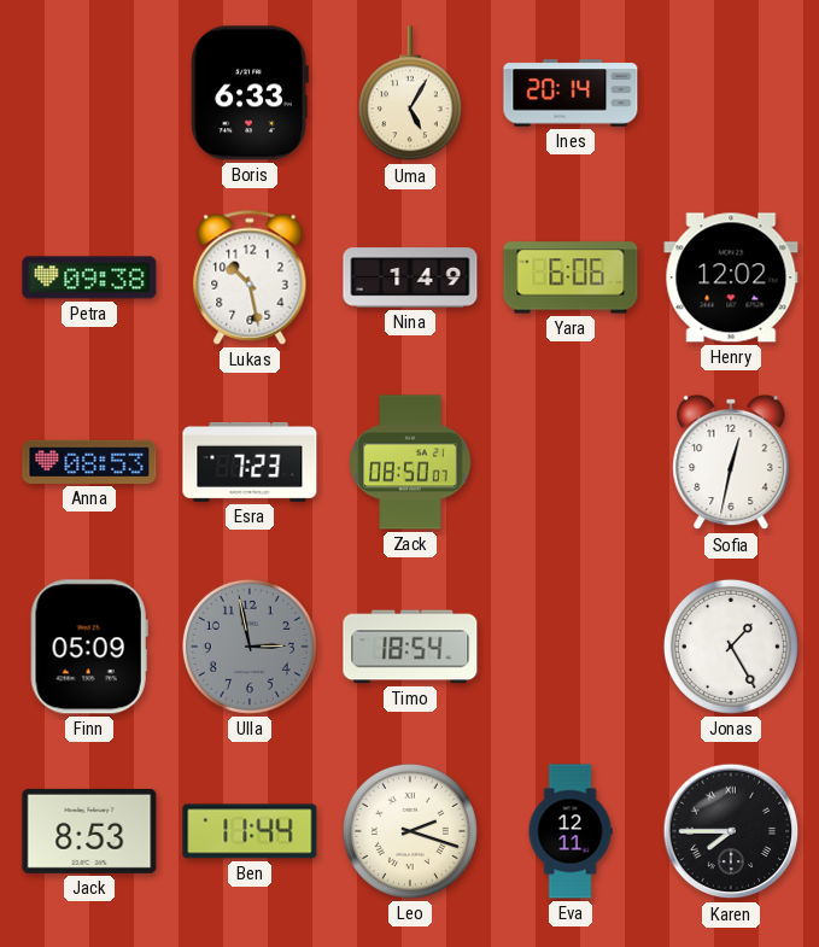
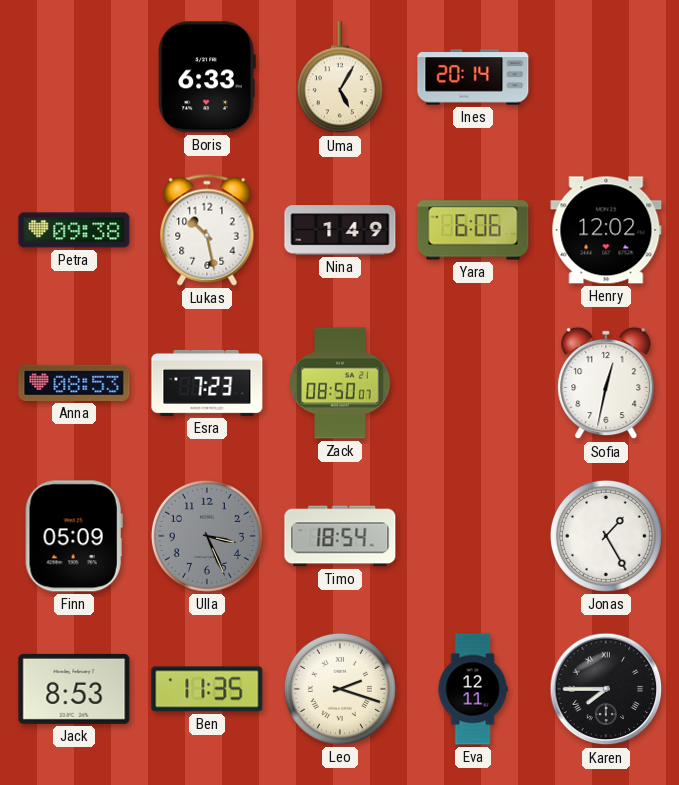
Ulla: 2:58 -> 3:26 (207, 536)
Ben: 11:44 -> 11:35 (207, 689)
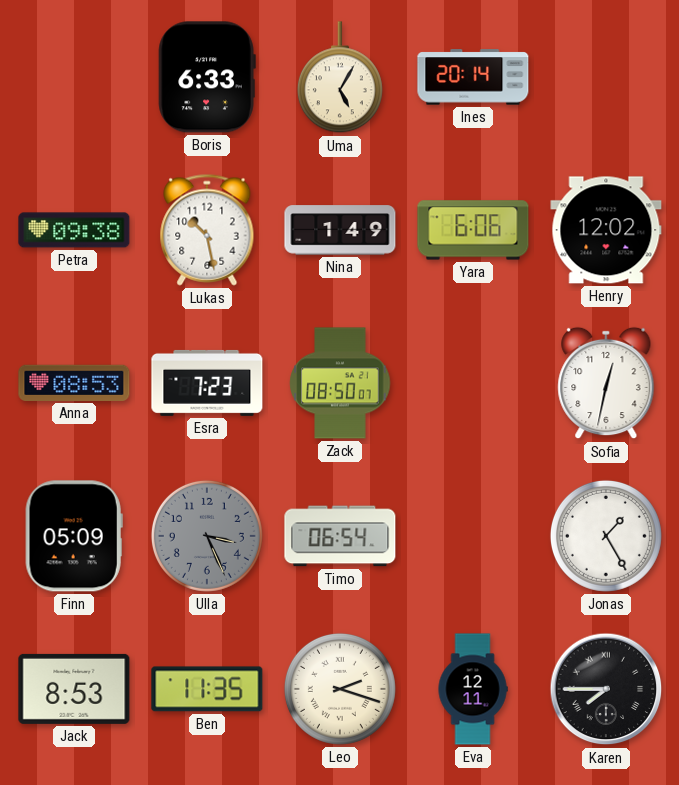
Timo: 18:54 -> 06:54 (340, 536)
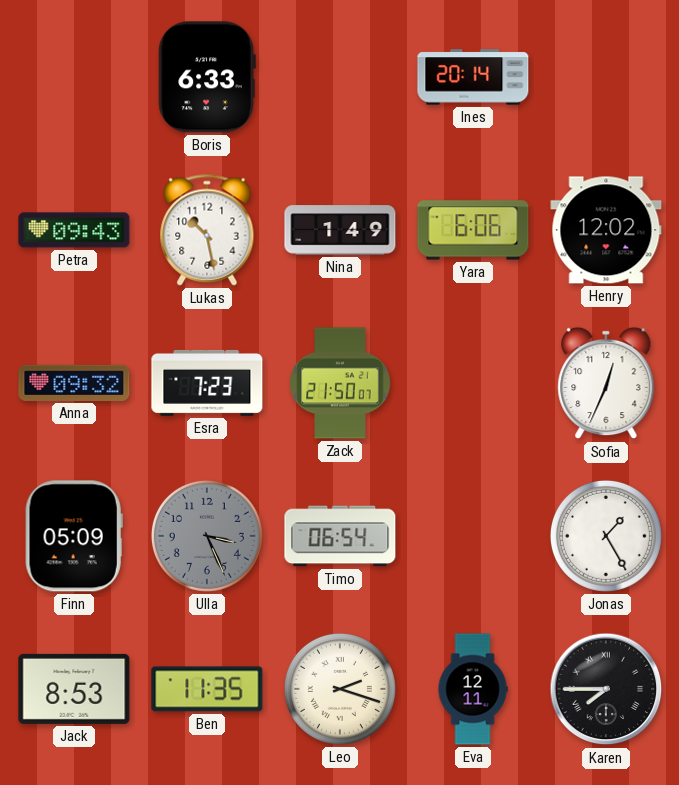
Uma: 5:05 -> none (340, 78)
Petra: 09:38 -> 09:43 (74, 230)
Anna: 08:53 -> 09:32 (74, 383)
Zack: 08:50 -> 21:50 (340, 383)
Sofia: 12:32 -> 12:34 (606, 383)
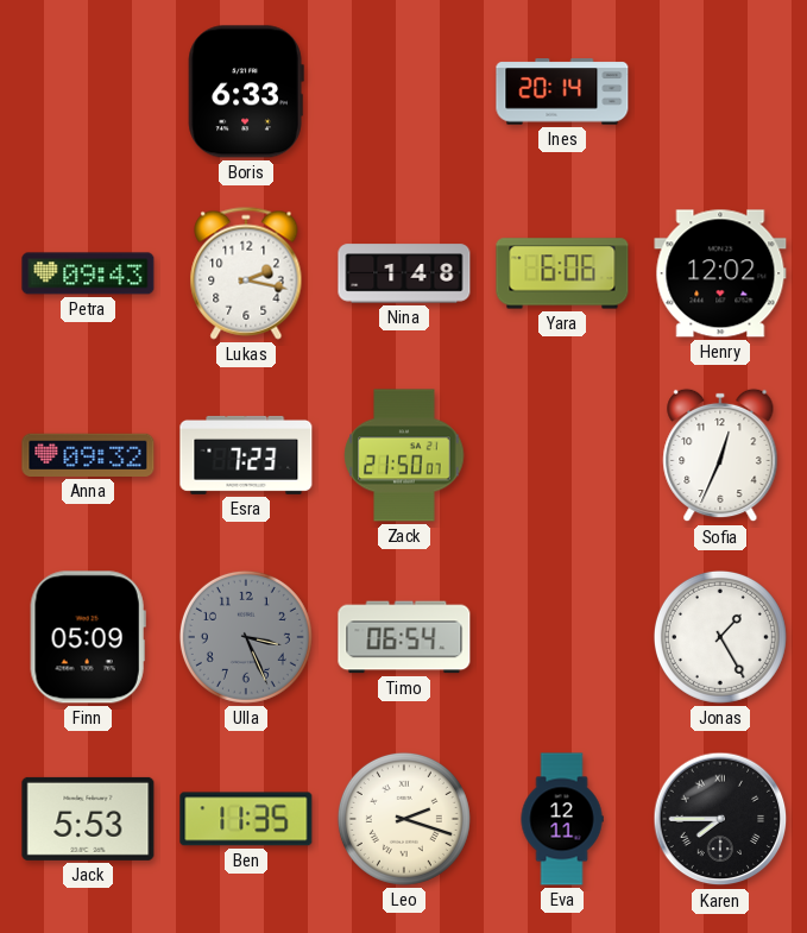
Lukas: 10:28 -> 2:17 (246, 273)
Nina: 1:49 -> 1:48 (404, 273)
Jack: 8:53 -> 5:53 (88, 819)
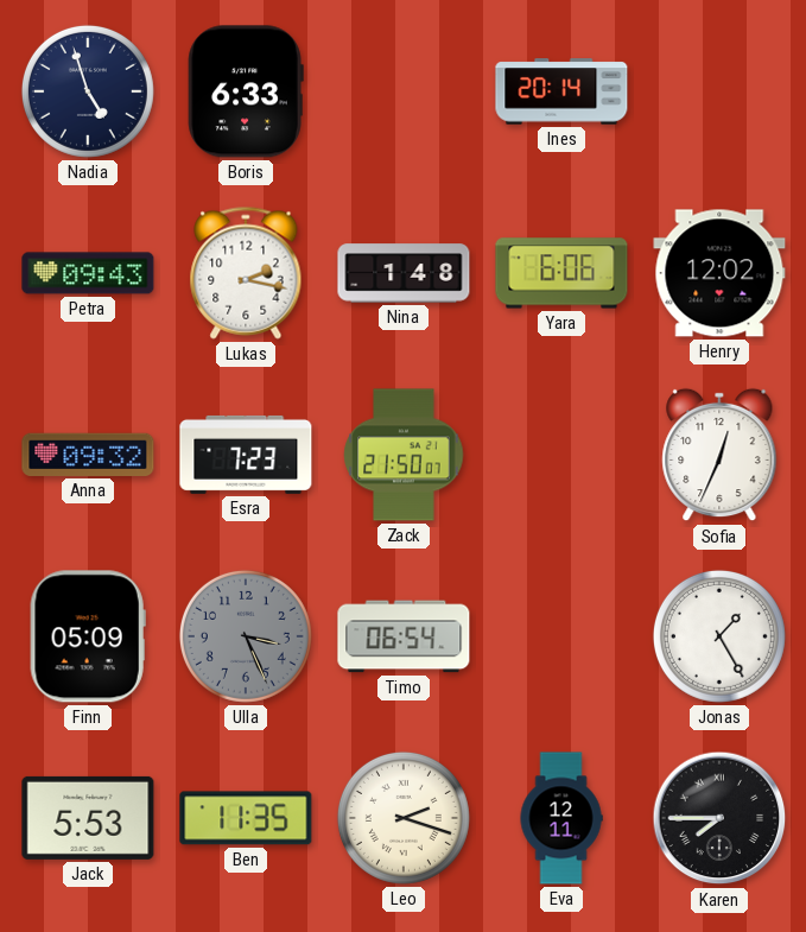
Nadia: none -> 4:57 (88, 91)
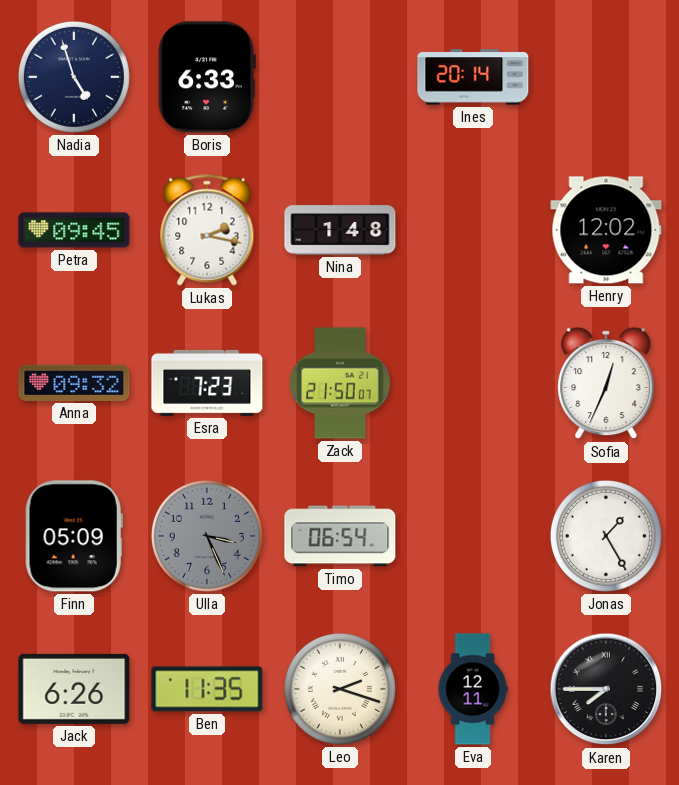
Petra: 09:43 -> 09:45 (74, 230)
Yara: 6:06 -> none (561, 273)
Jack: 5:53 -> 6:26 (74, 689)
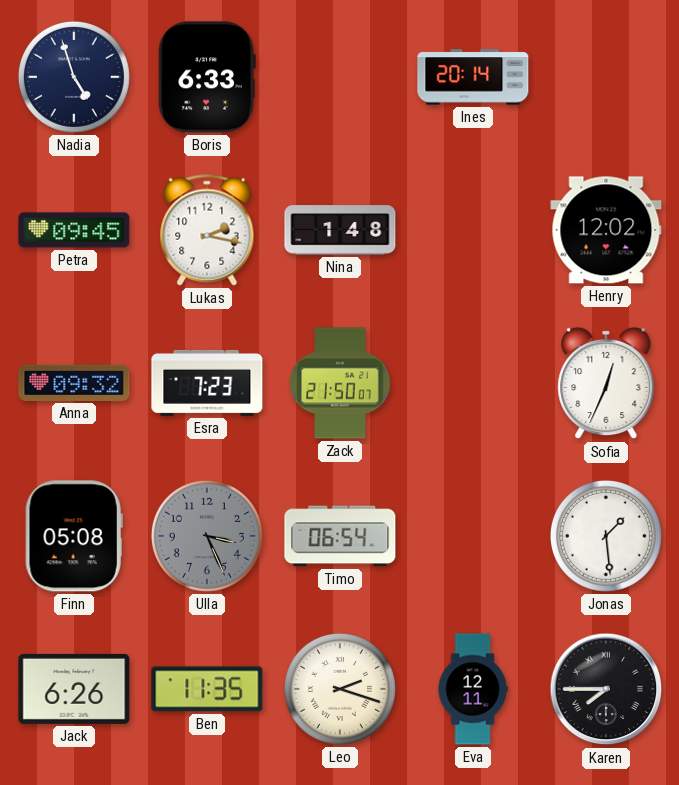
Finn: 05:09 -> 05:08 (74, 536)
Jonas: 1:25 -> 1:29 (606, 536)
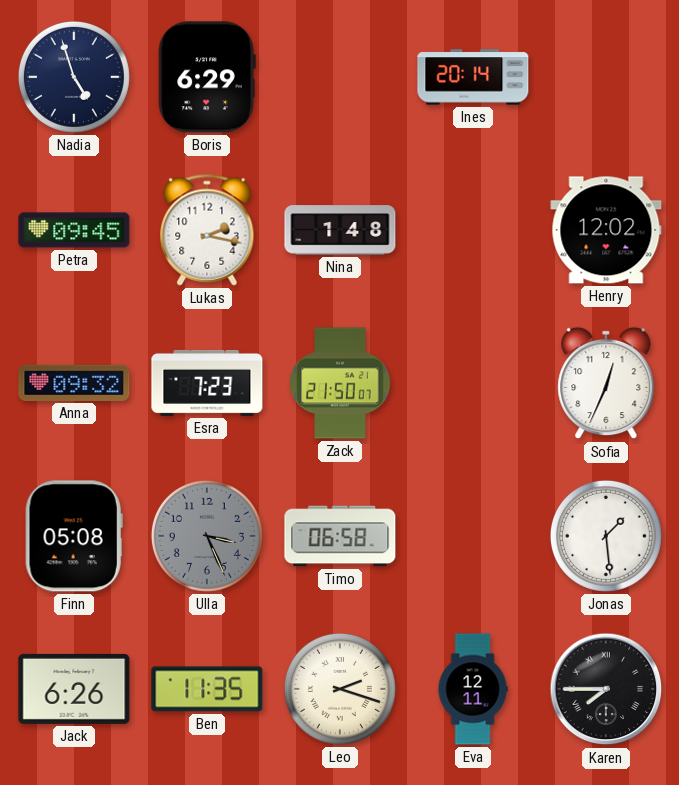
Boris: 6:33 -> 6:29 (207, 77)
Timo: 06:54 -> 06:58 (340, 536)
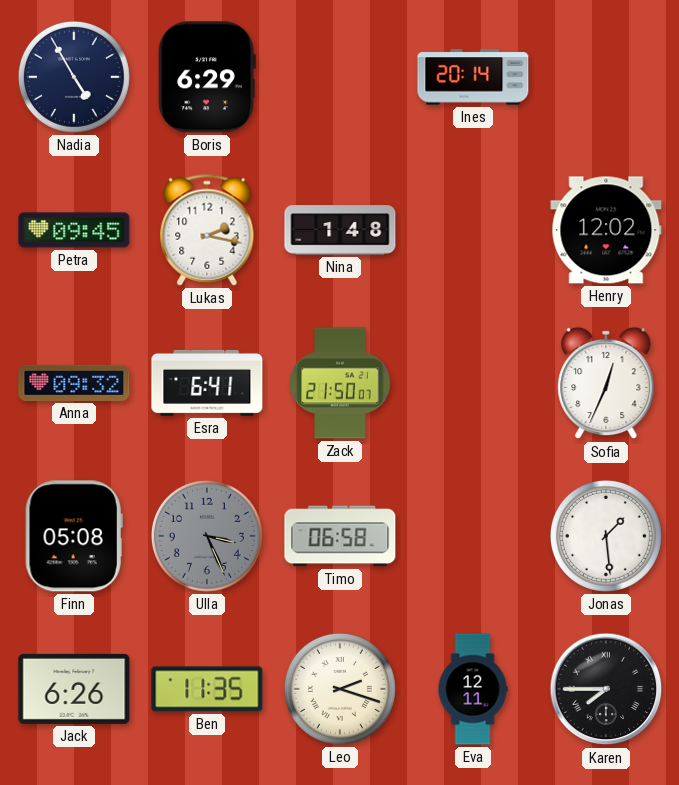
Nadia: 4:57 -> 4:55 (74, 77)
Esra: 7:23 -> 6:41 (207, 383)
